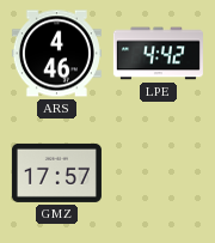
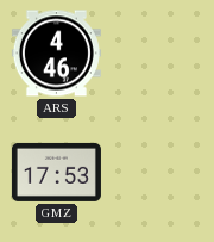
LPE: 4:42 -> none (158, 54)
GMZ: 17:57 -> 17:53 (56, 172)
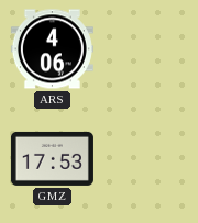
ARS: 4:46 -> 4:06 (52, 49)
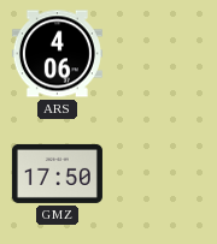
GMZ: 17:53 -> 17:50 (57, 173)
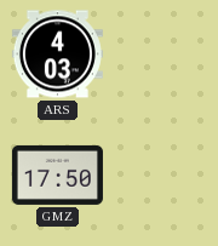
ARS: 4:06 -> 4:03 (57, 55)
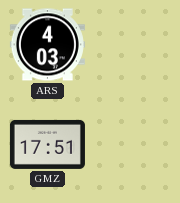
GMZ: 17:50 -> 17:51 (47, 144)
